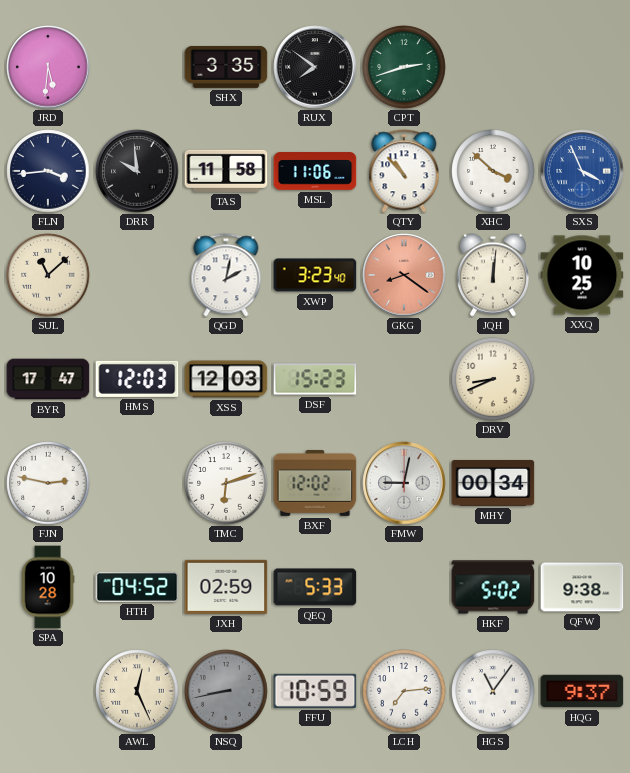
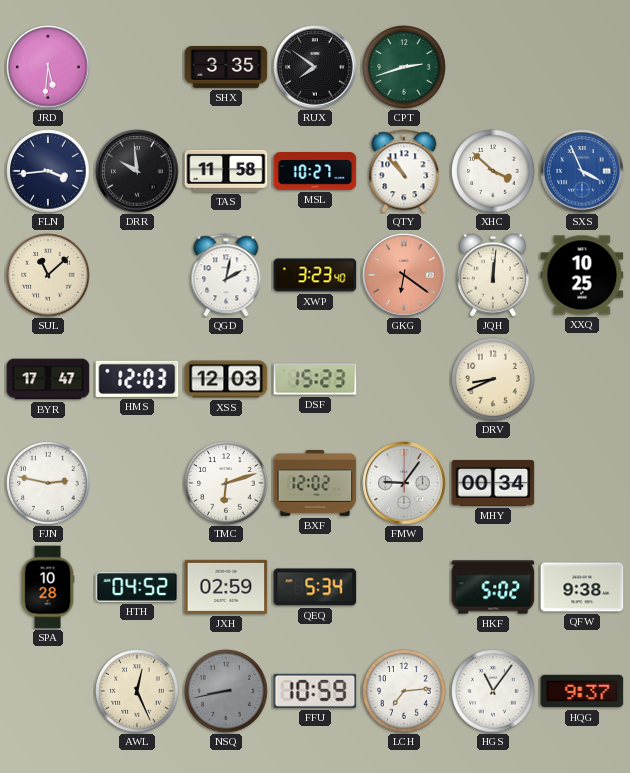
MSL: 11:06 -> 10:27 (315, 171)
GKG: 8:21 -> 6:21 (404, 275)
FMW: 9:02 -> 9:06 (404, 483)
QEQ: 5:33 -> 5:34 (315, 587)
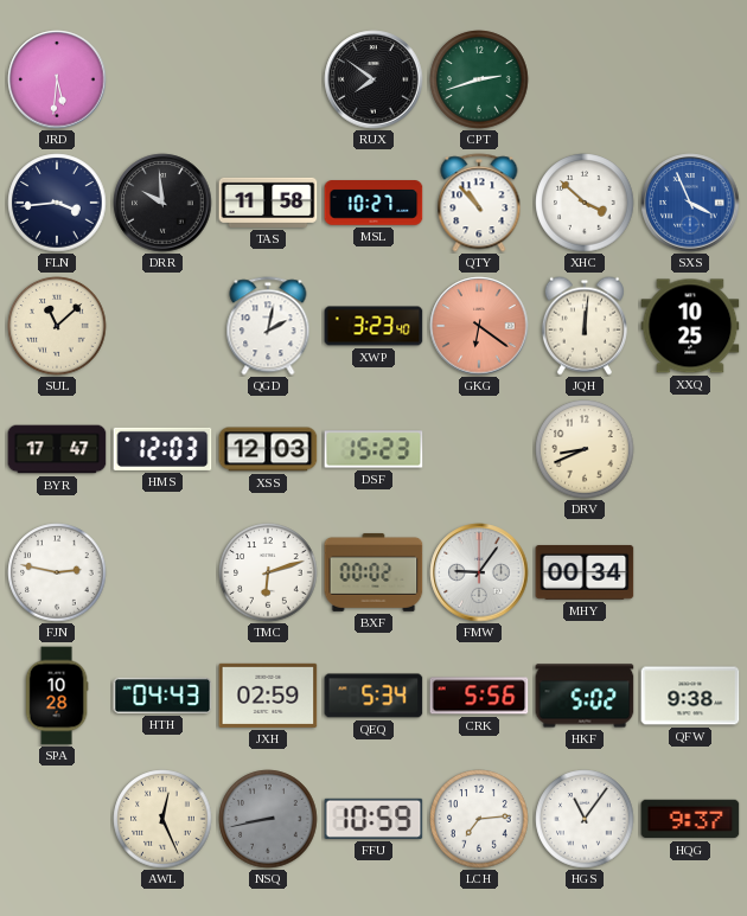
SHX: 3:35 -> none (226, 67)
BXF: 12:02 -> 00:02 (373, 572)
HTH: 04:52 -> 04:43 (162, 696)
CRK: none -> 5:56 (479, 696)
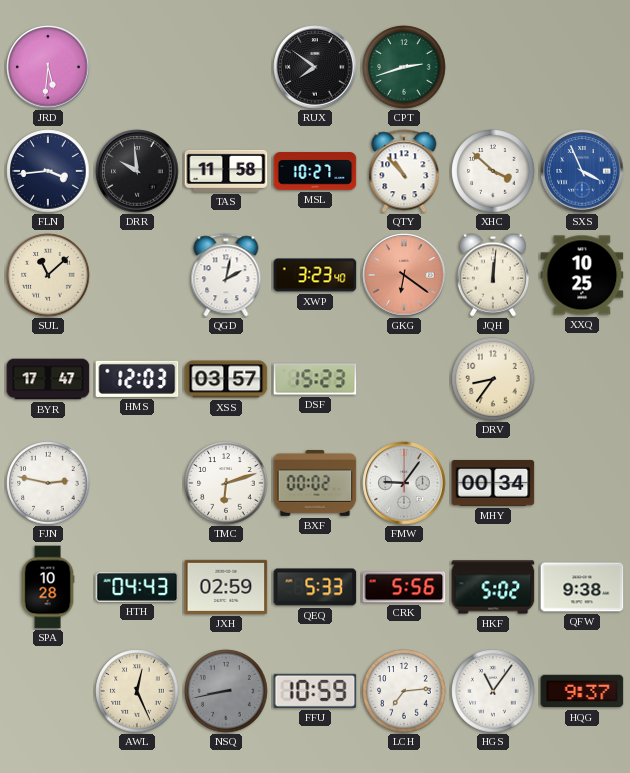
XSS: 12:03 -> 03:57 (226, 379)
DRV: 8:41 -> 8:36 (493, 379)
QEQ: 5:34 -> 5:33 (315, 587)
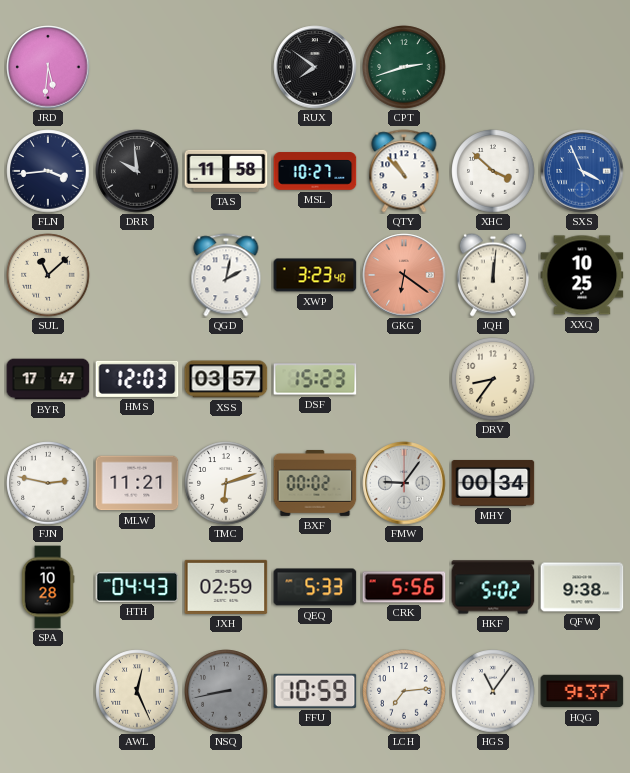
MLW: none -> 11:21 (137, 483)
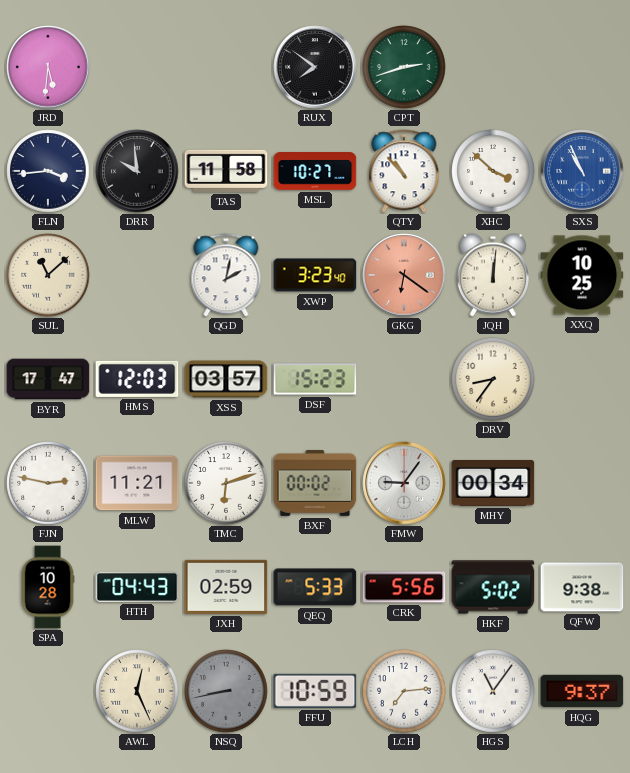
SXS: 3:56 -> 10:56 (582, 171)
